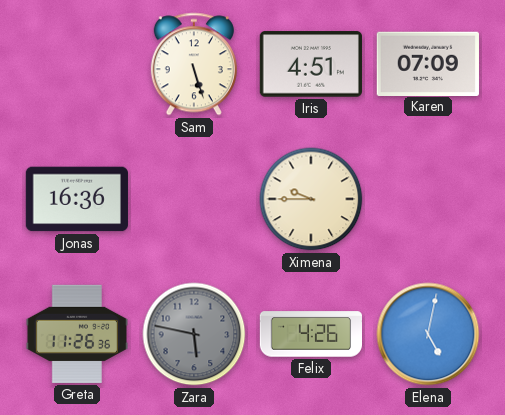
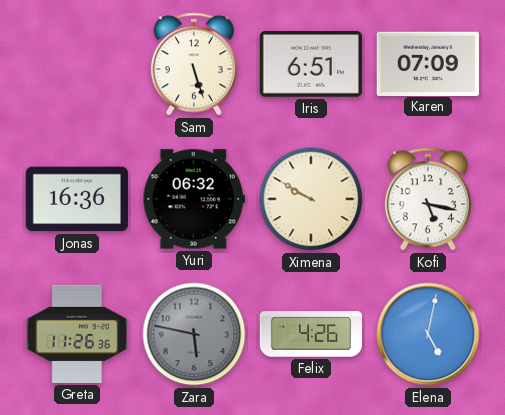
Iris: 4:51 -> 6:51 (311, 64)
Yuri: none -> 06:32 (194, 199)
Ximena: 9:45 -> 9:50 (311, 199)
Kofi: none -> 5:17 (428, 199)
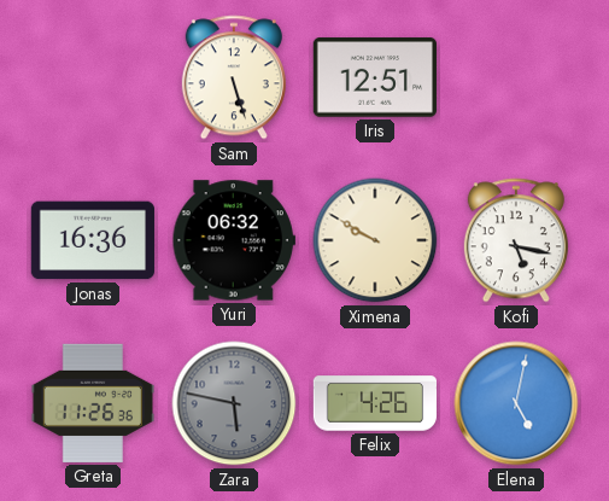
Iris: 6:51 -> 12:51 (375, 77)
Karen: 07:09 -> none (428, 63)
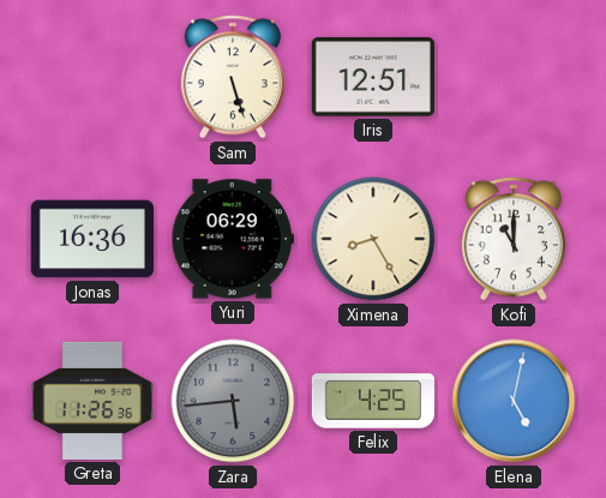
Yuri: 06:32 -> 06:29 (233, 239)
Ximena: 9:50 -> 8:25 (373, 239)
Kofi: 5:17 -> 11:00 (514, 239)
Zara: 5:47 -> 5:44 (233, 401)
Felix: 4:26 -> 4:25 (372, 401)
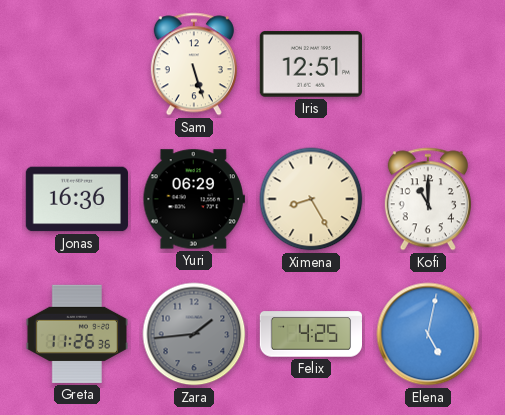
Zara: 5:44 -> 1:44 (194, 334)
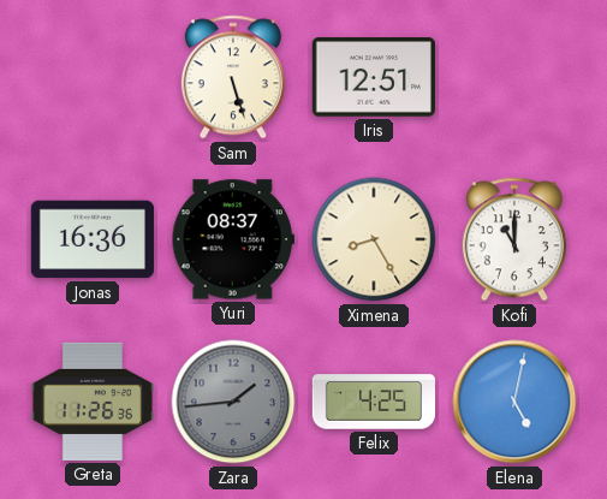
Yuri: 06:29 -> 08:37 (233, 239)
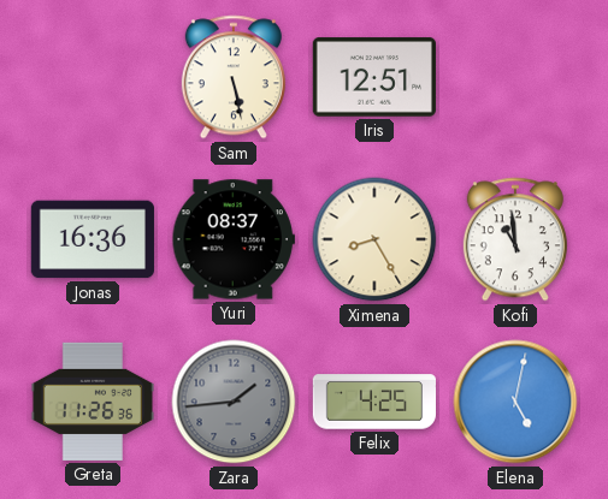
Sam: 5:27 -> 5:28 (234, 77)
Kofi: 11:00 -> 10:59 (515, 239)
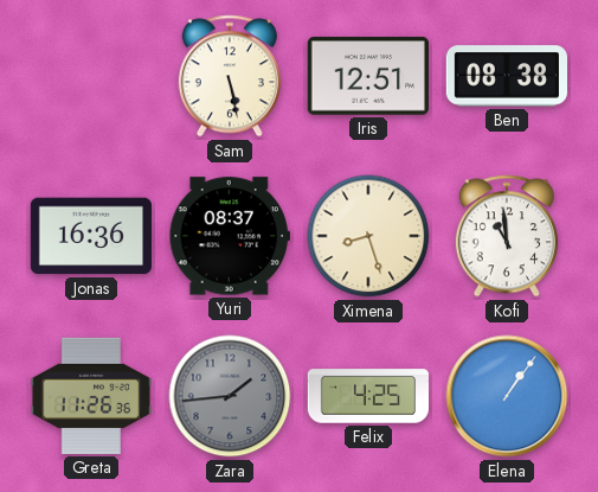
Ben: none -> 08:38 (506, 76)
Ximena: 8:25 -> 8:27 (368, 236)
Elena: 5:02 -> 1:06 (507, 396)
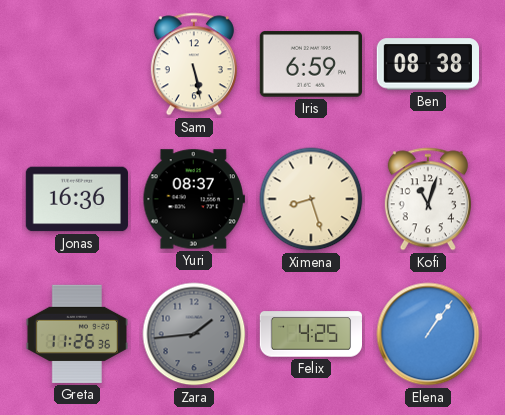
Iris: 12:51 -> 6:59 (311, 64)
Kofi: 10:59 -> 11:03 (428, 199)
